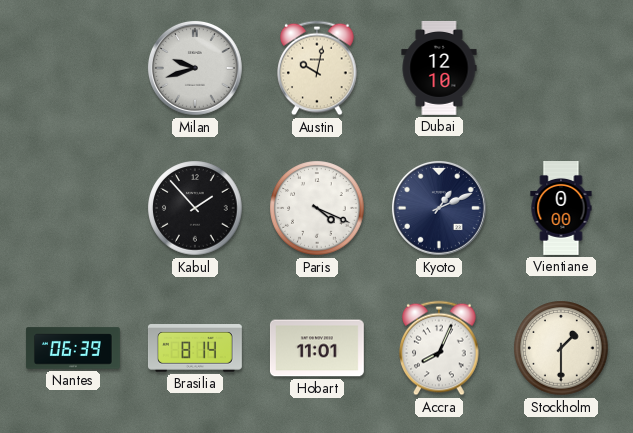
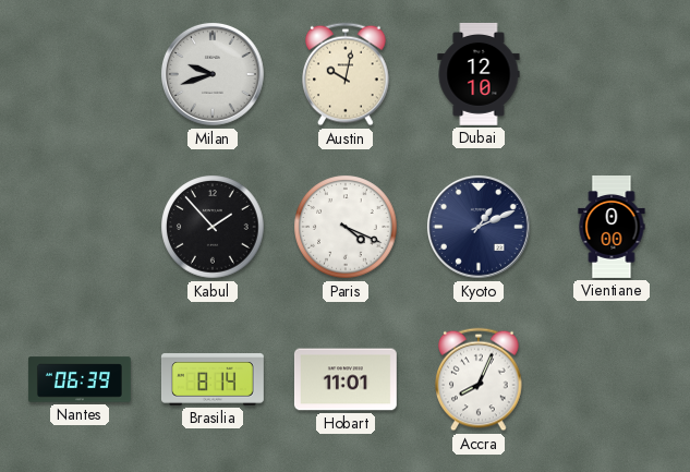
Stockholm: 1:30 -> none (561, 348)
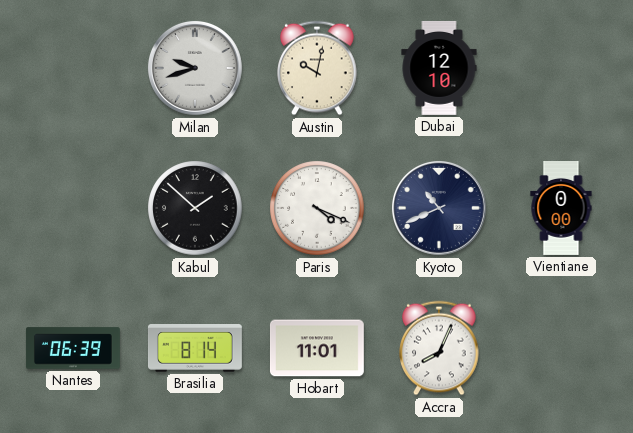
Kabul: 1:53 -> 1:52 (195, 208)
Kyoto: 1:11 -> 10:41 (439, 208)
